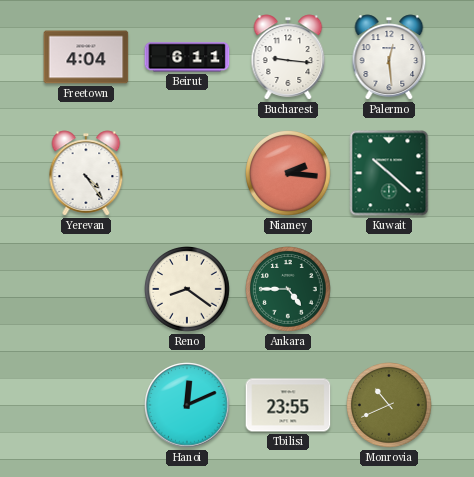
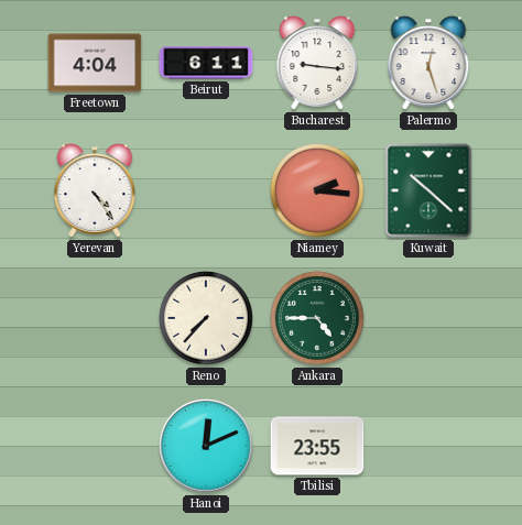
Palermo: 12:29 -> 12:27 (428, 63)
Reno: 8:21 -> 7:37 (207, 319)
Monrovia: 10:41 -> none (390, 406)
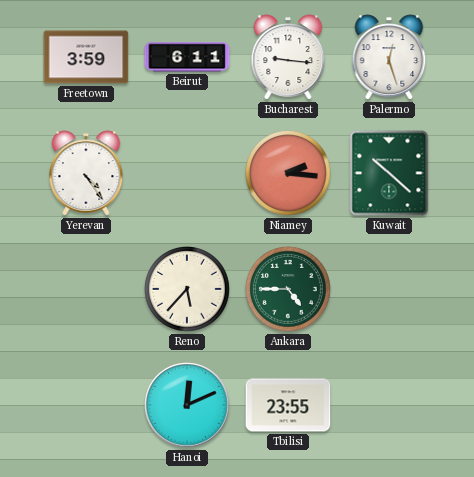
Freetown: 4:04 -> 3:59 (86, 57)
Reno: 7:37 -> 5:37 (188, 290)
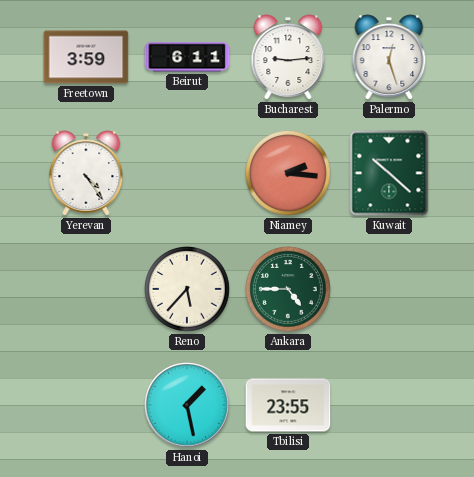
Bucharest: 9:16 -> 9:14 (288, 57)
Hanoi: 12:11 -> 1:28 (187, 405)
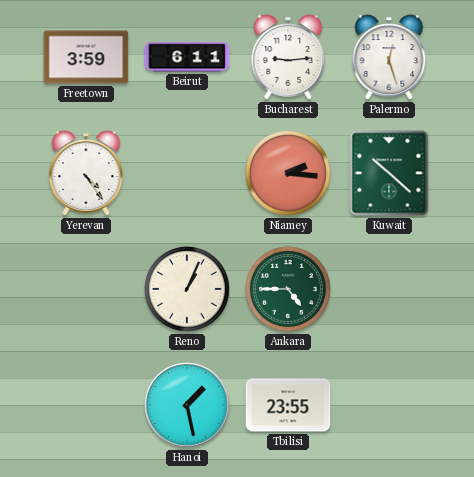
Reno: 5:37 -> 1:04 (188, 290)
